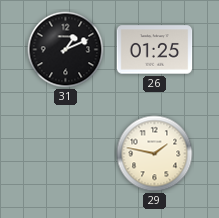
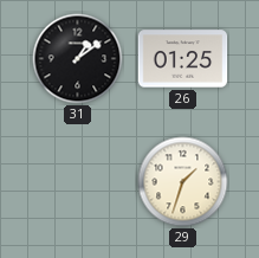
31: 1:11 -> 1:09 (78, 59)
29: 1:47 -> 1:33 (183, 182)
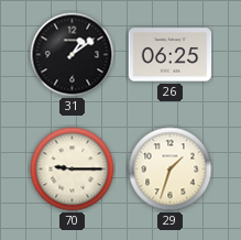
26: 01:25 -> 06:25 (171, 55)
70: none -> 9:15 (73, 170)
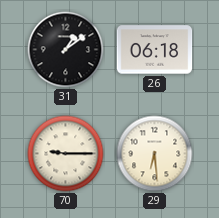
26: 06:25 -> 06:18 (155, 50)
29: 1:33 -> 6:29 (155, 154)
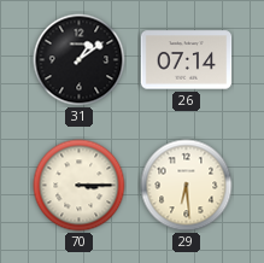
26: 06:18 -> 07:14 (187, 60)
70: 9:15 -> 3:15 (80, 186)
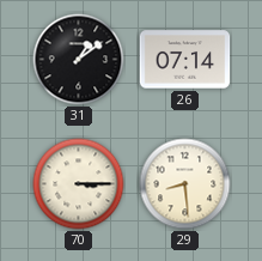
29: 6:29 -> 8:29 (185, 184)
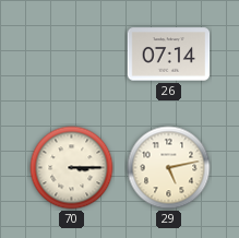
31: 1:09 -> none (79, 60)
29: 8:29 -> 5:13 (169, 168)
